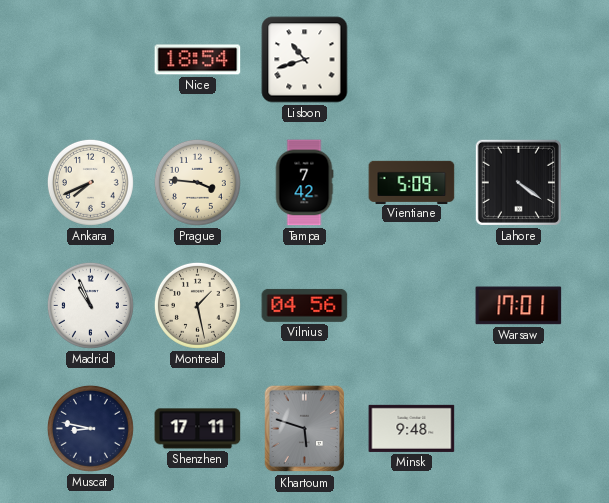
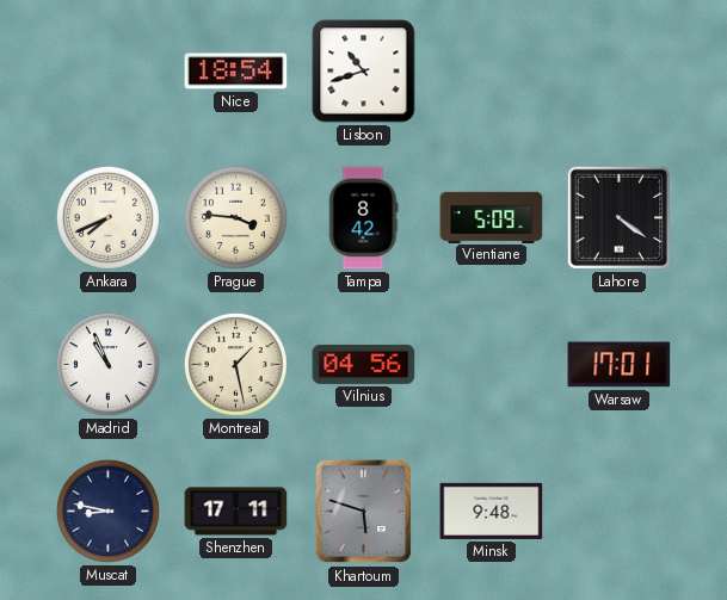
Tampa: 7:42 -> 8:42 (363, 218)
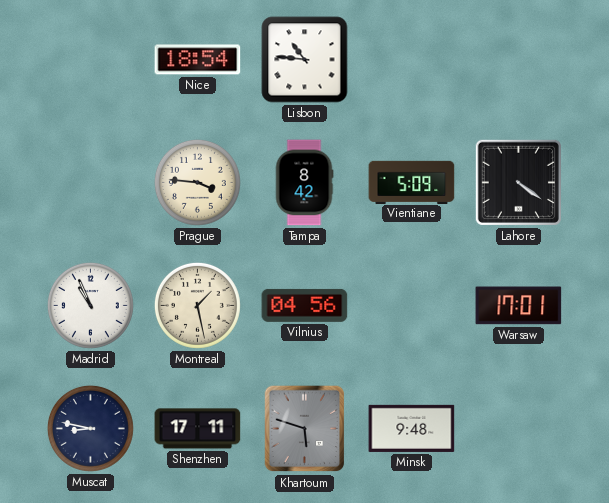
Lisbon: 10:42 -> 10:46 (305, 60)
Ankara: 7:41 -> none (107, 217)
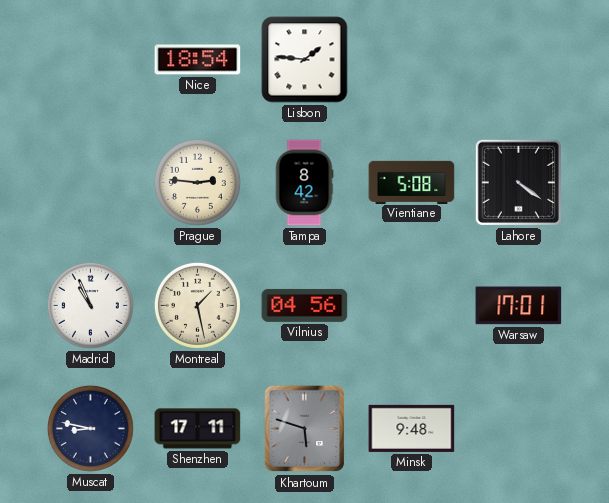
Lisbon: 10:46 -> 1:46 (305, 60)
Prague: 3:46 -> 2:46 (197, 182)
Vientiane: 5:09 -> 5:08 (412, 182)
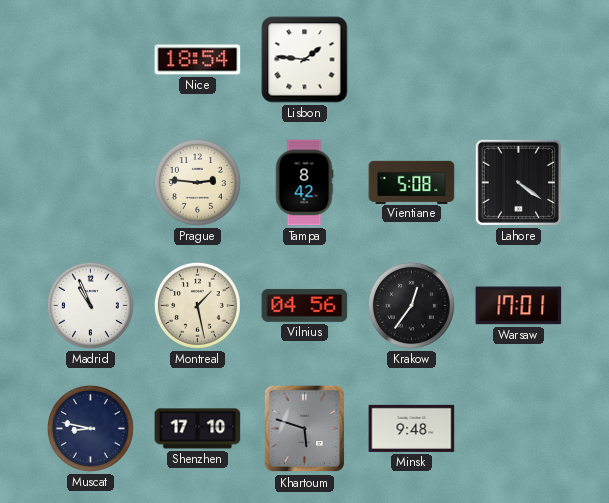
Krakow: none -> 12:36 (411, 305)
Shenzhen: 17:11 -> 17:10 (198, 429)
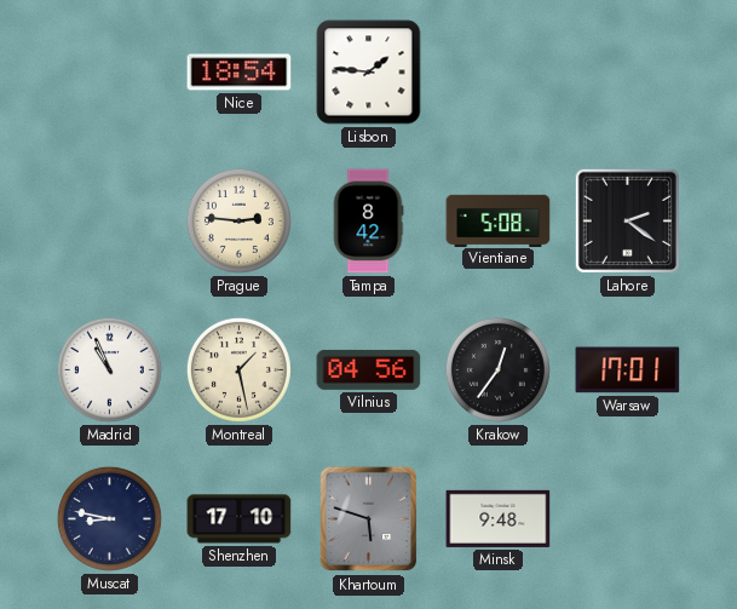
Lahore: 4:21 -> 2:21 (627, 220)
